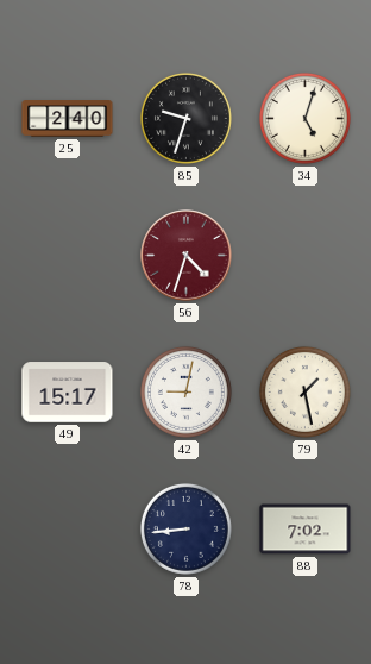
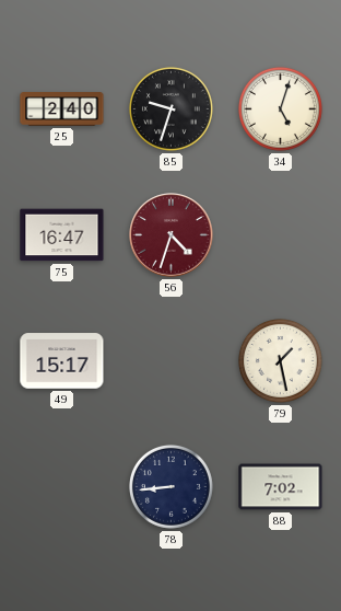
75: none -> 16:47 (62, 235)
42: 9:02 -> none (185, 391)
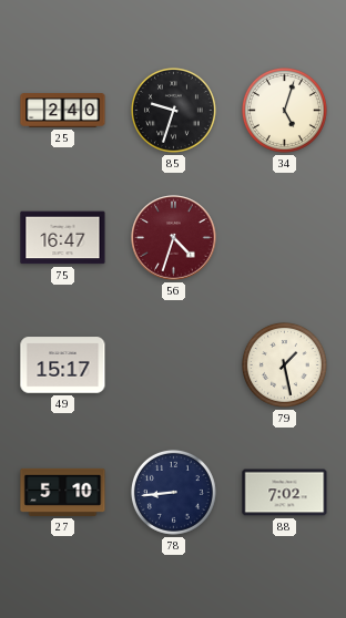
27: none -> 5:10 (63, 492)
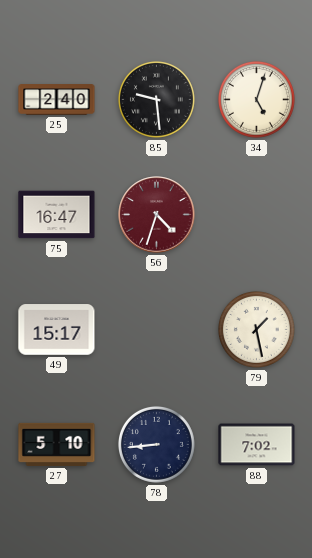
85: 9:33 -> 9:29 (156, 99)
